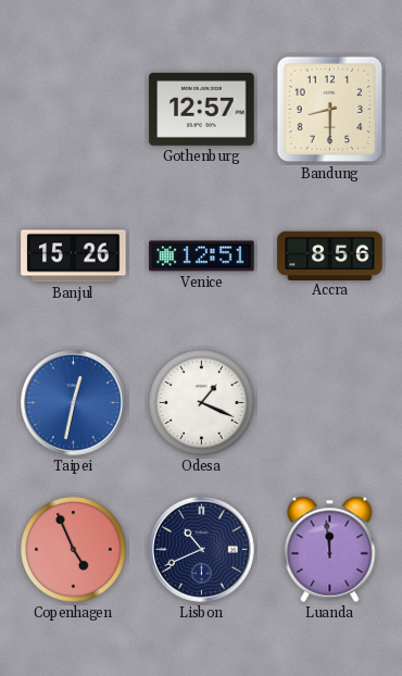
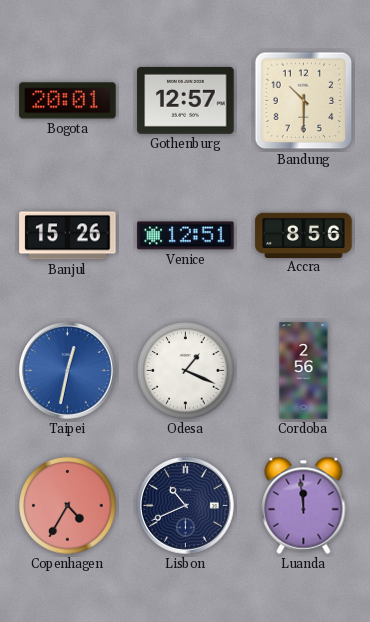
Bogota: none -> 20:01 (68, 101)
Bandung: 8:30 -> 10:30 (304, 101)
Cordoba: none -> 2:56 (304, 371)
Copenhagen: 4:56 -> 4:35 (68, 506)
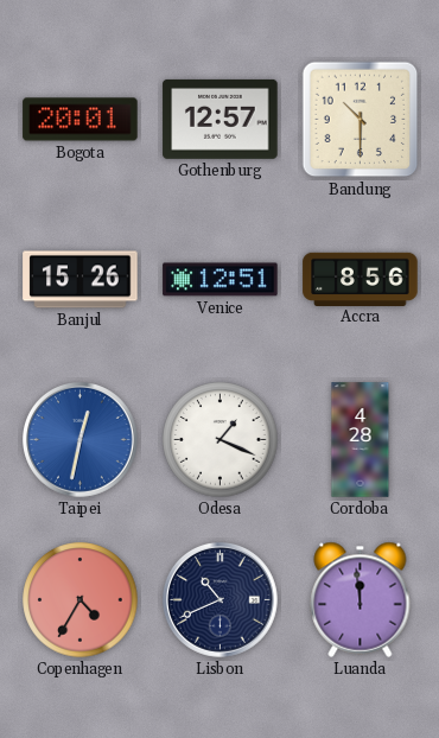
Cordoba: 2:56 -> 4:28 (361, 440)
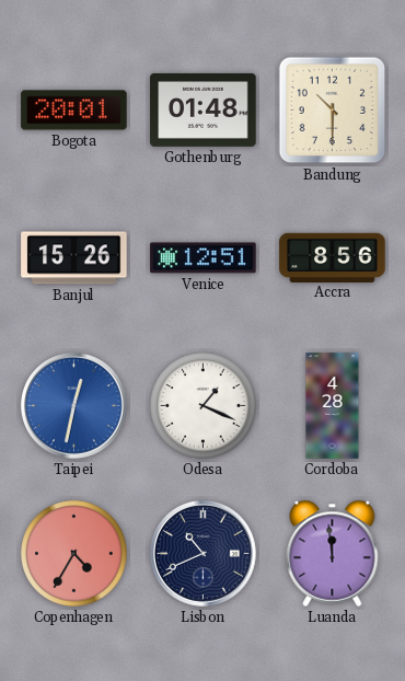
Gothenburg: 12:57 -> 01:48 (204, 109)
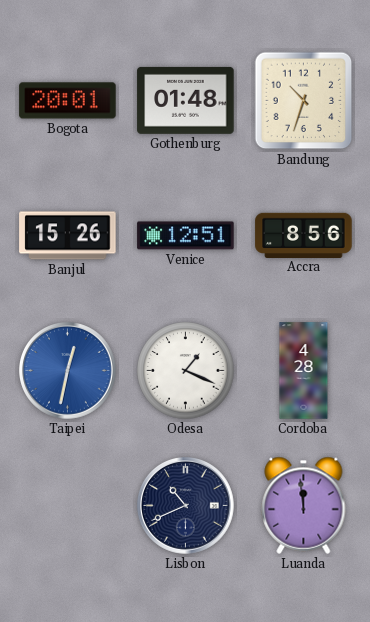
Bandung: 10:30 -> 10:33 (304, 101)
Copenhagen: 4:35 -> none (74, 554)
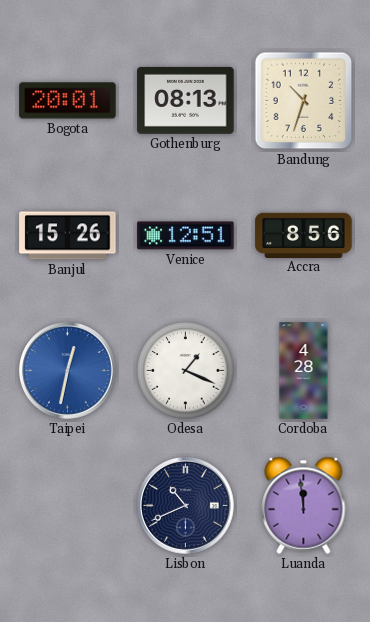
Gothenburg: 01:48 -> 08:13 (186, 100)
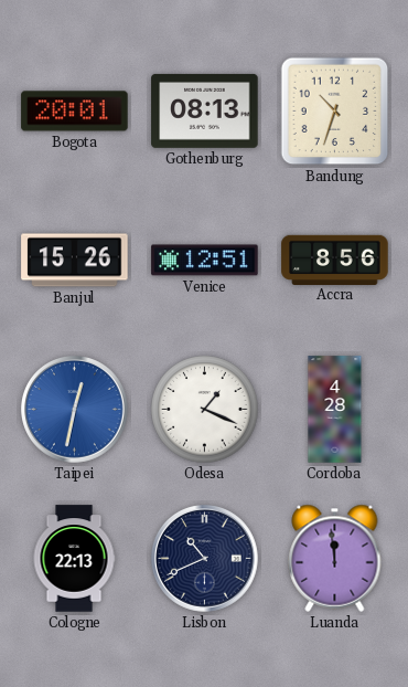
Cologne: none -> 22:13 (74, 559)
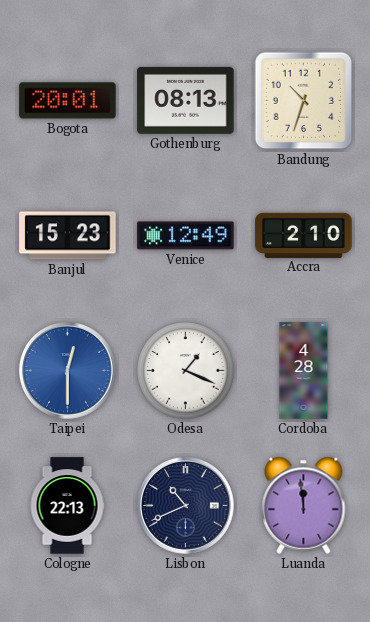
Banjul: 15:26 -> 15:23 (68, 236)
Venice: 12:51 -> 12:49 (186, 236)
Accra: 8:56 -> 2:10 (304, 235)
Taipei: 12:32 -> 12:30 (68, 371)
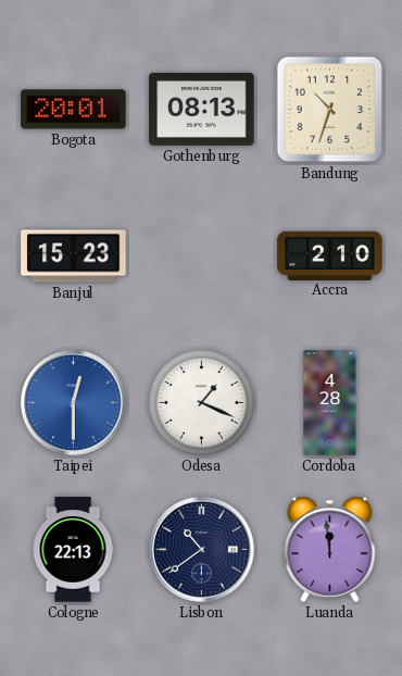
Venice: 12:49 -> none (186, 236)
Lisbon: 10:41 -> 10:39 (202, 550)
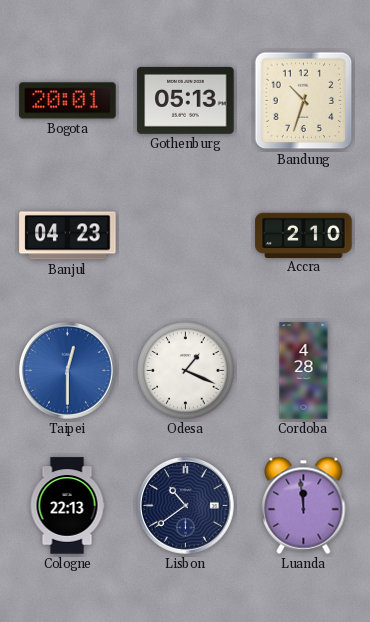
Gothenburg: 08:13 -> 05:13 (186, 100)
Banjul: 15:23 -> 04:23 (68, 236)
